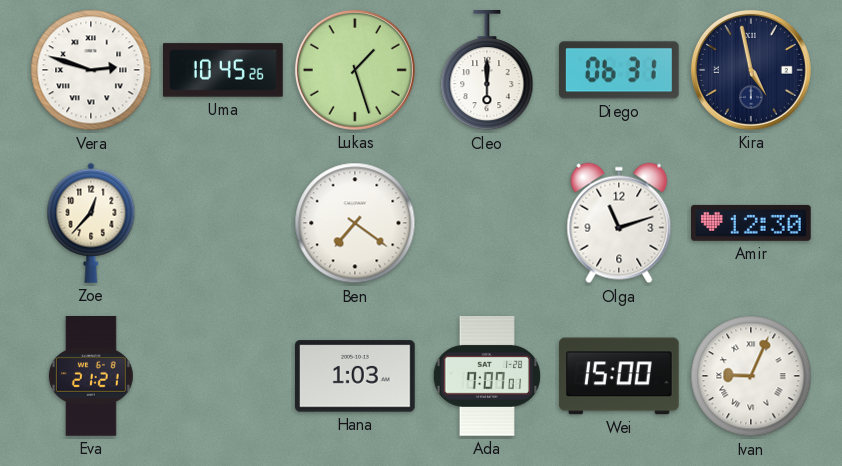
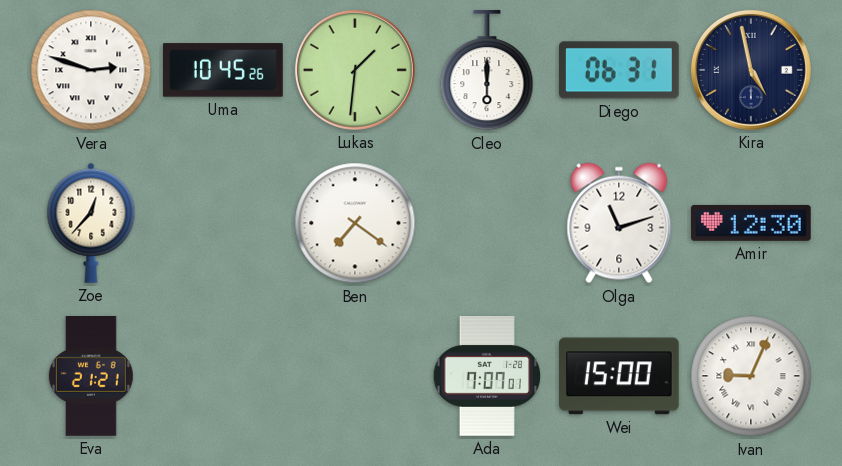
Lukas: 1:27 -> 1:31 (355, 70)
Hana: 1:03 -> none (356, 376)
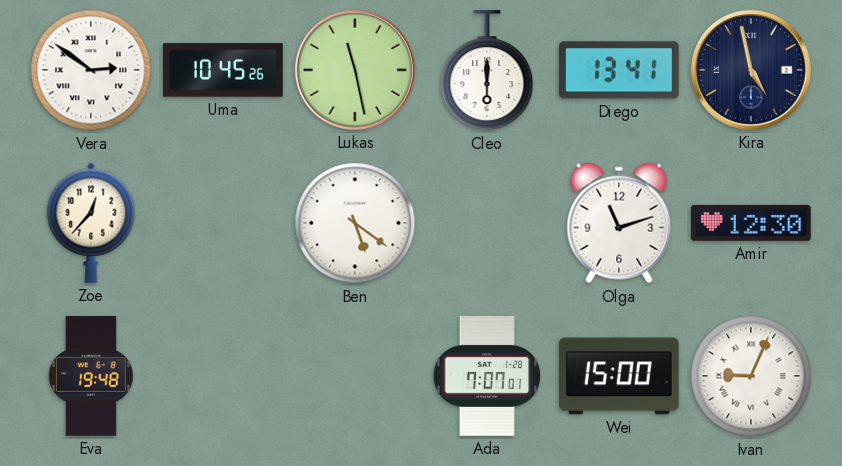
Vera: 2:48 -> 2:51 (91, 70)
Lukas: 1:31 -> 11:28 (355, 70)
Diego: 06:31 -> 13:41 (620, 70)
Ben: 7:21 -> 5:21 (355, 223)
Eva: 21:21 -> 19:48 (91, 377)
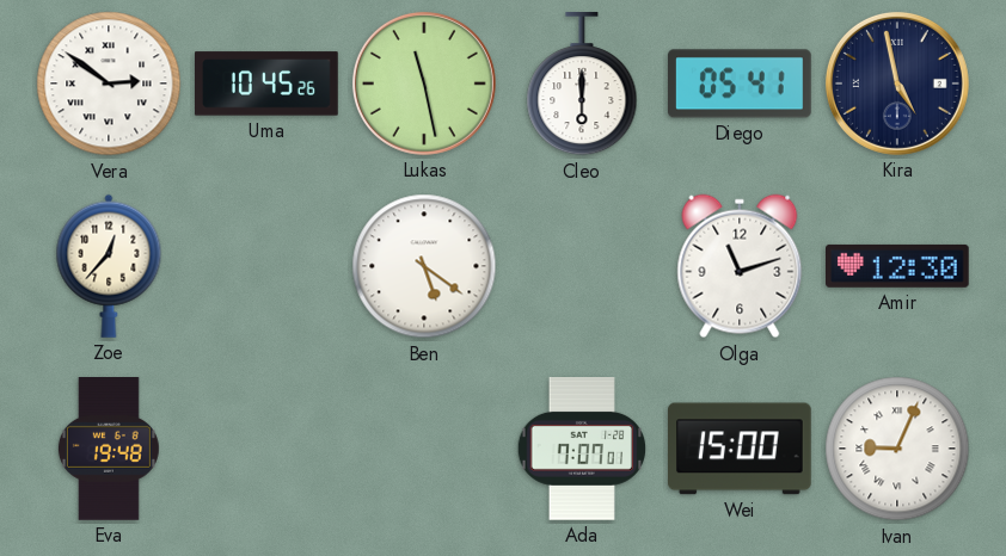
Diego: 13:41 -> 05:41 (741, 84)
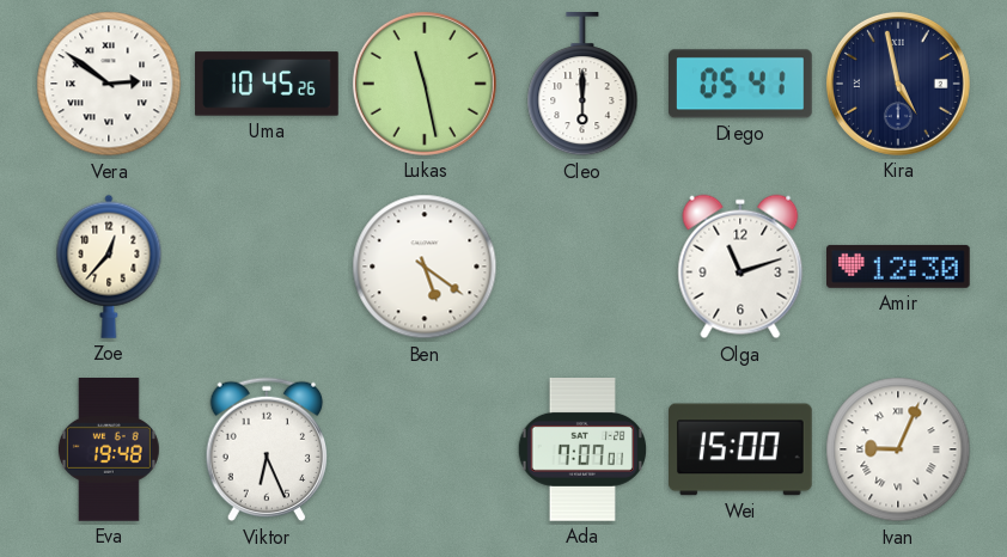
Viktor: none -> 6:26 (267, 449)
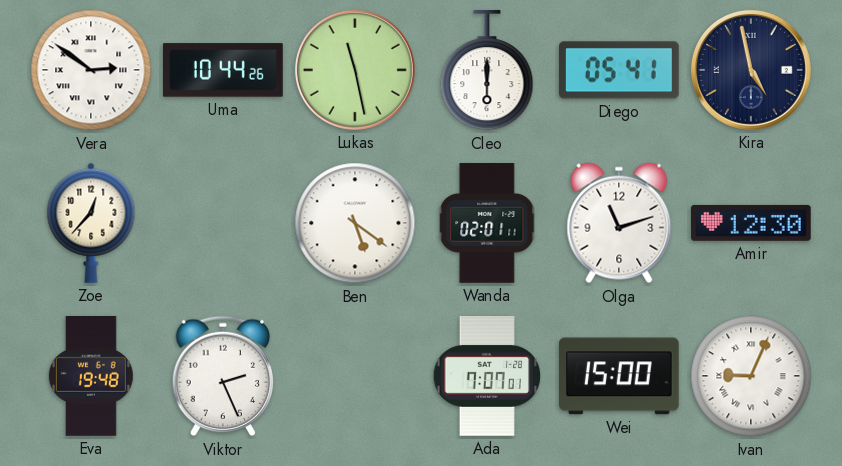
Uma: 10:45 -> 10:44 (223, 70)
Wanda: none -> 02:01 (488, 223)
Viktor: 6:26 -> 2:26 (223, 376)
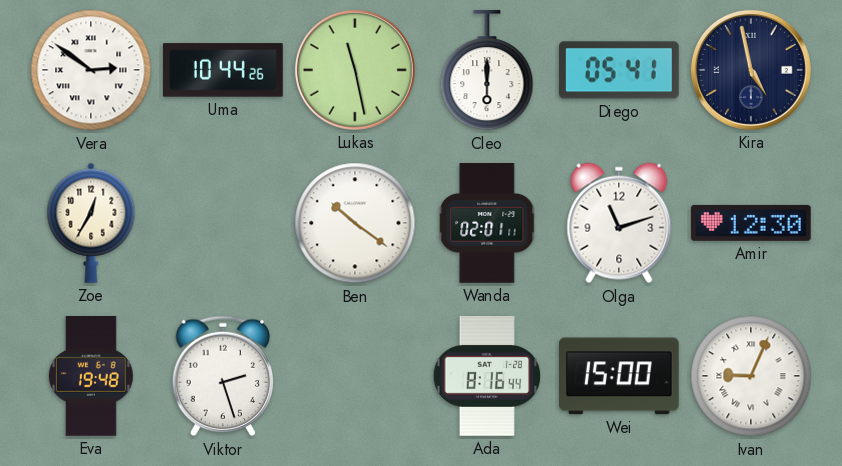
Zoe: 12:37 -> 12:35 (91, 223)
Ben: 5:21 -> 10:21 (355, 223)
Viktor: 2:26 -> 2:27 (223, 376)
Ada: 7:07 -> 8:16 (487, 377)
